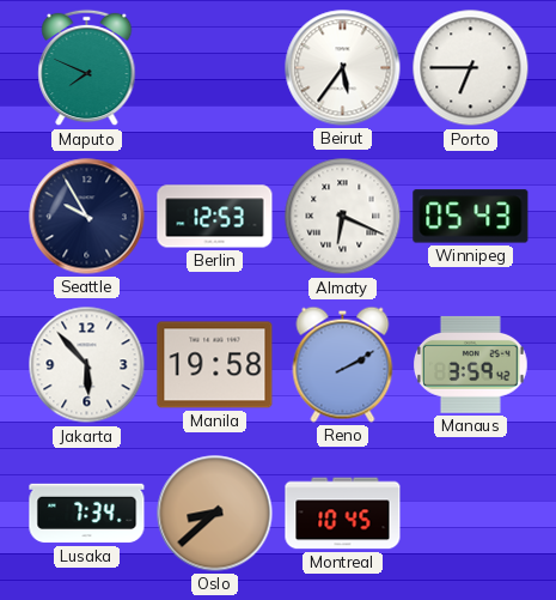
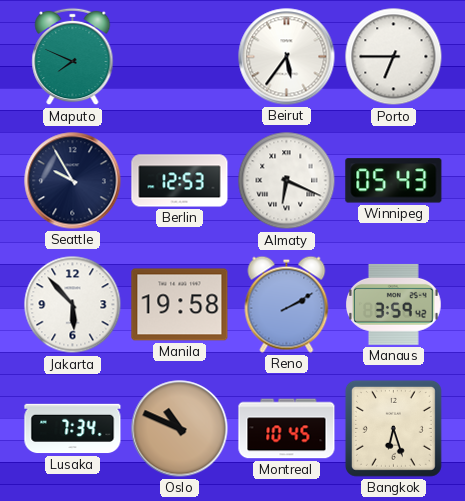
Oslo: 8:38 -> 10:49 (180, 429)
Bangkok: none -> 6:27 (393, 428)
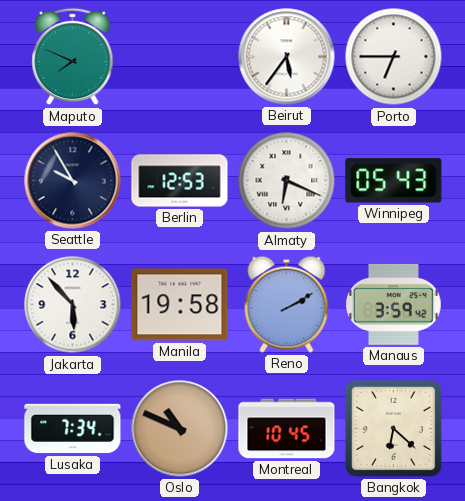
Bangkok: 6:27 -> 6:22 (393, 428)
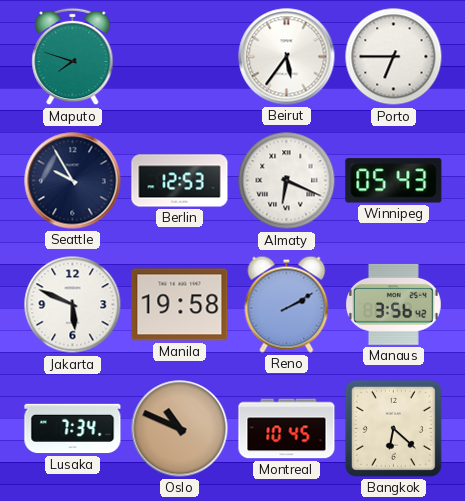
Maputo: 7:49 -> 7:48 (73, 57)
Jakarta: 5:53 -> 5:49 (73, 305)
Manaus: 3:59 -> 3:56 (394, 304)
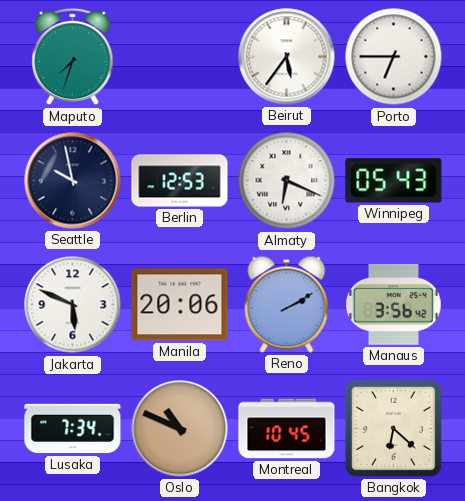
Maputo: 7:48 -> 7:33 (73, 57)
Seattle: 9:55 -> 9:58 (73, 181)
Manila: 19:58 -> 20:06 (180, 305)
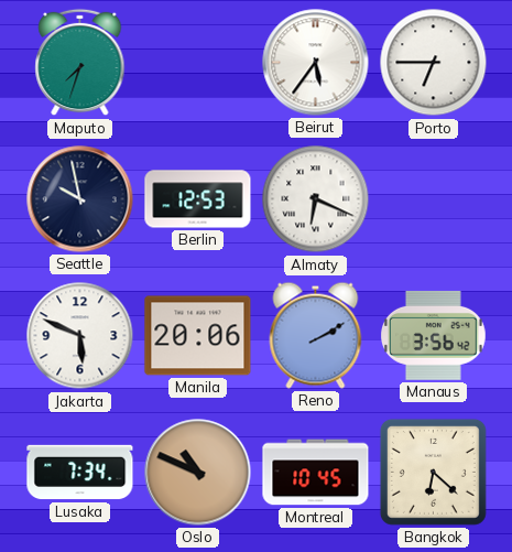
Winnipeg: 05:43 -> none (394, 181)
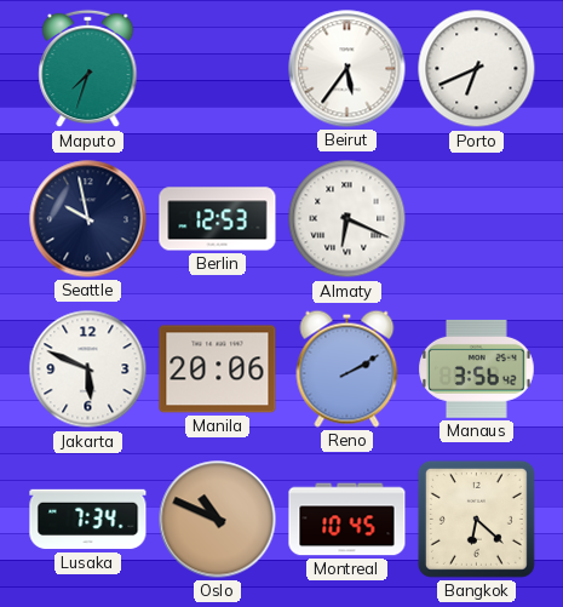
Porto: 6:45 -> 6:41 (477, 69)
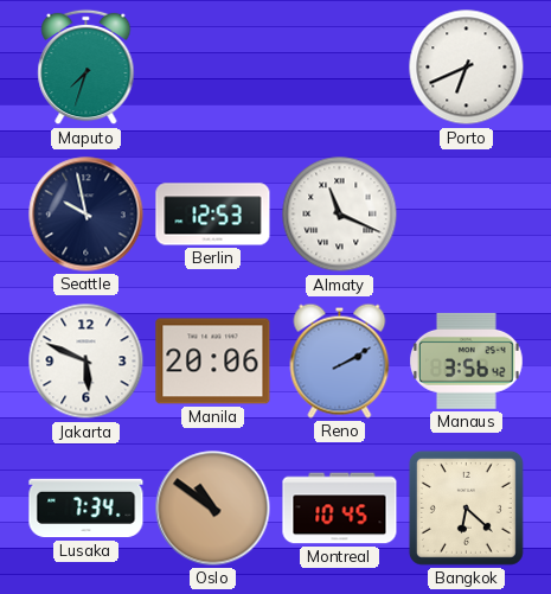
Beirut: 5:36 -> none (347, 69)
Almaty: 6:19 -> 11:19 (340, 215)
Oslo: 10:49 -> 10:51 (213, 509)
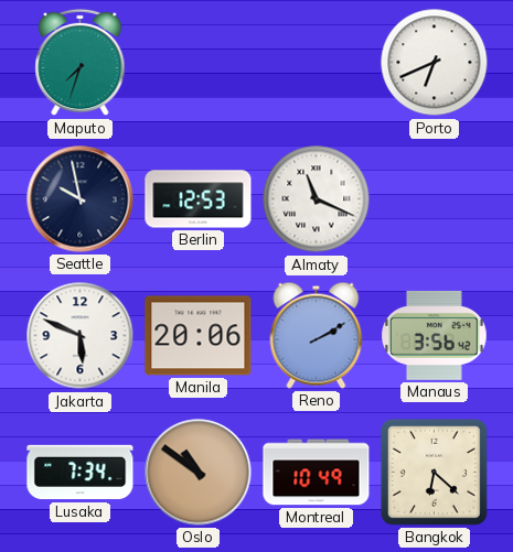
Montreal: 10:45 -> 10:49 (317, 473)
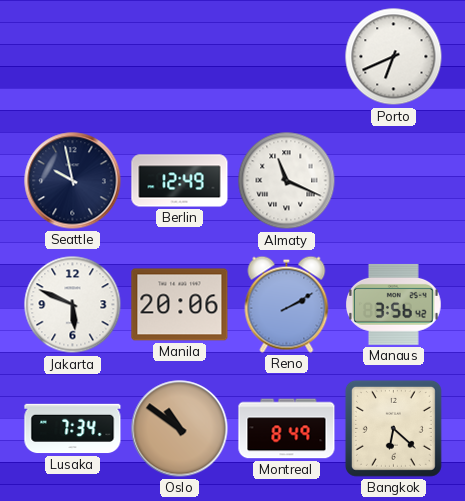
Maputo: 7:33 -> none (81, 63)
Berlin: 12:53 -> 12:49 (180, 181)
Montreal: 10:49 -> 8:49 (287, 429)
